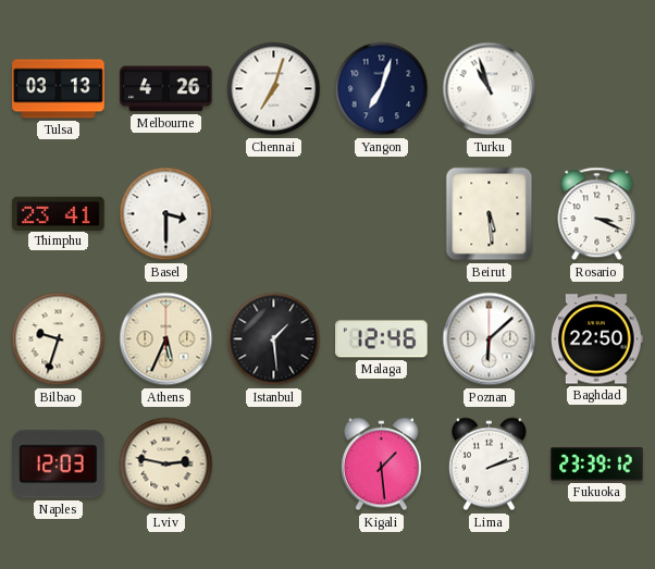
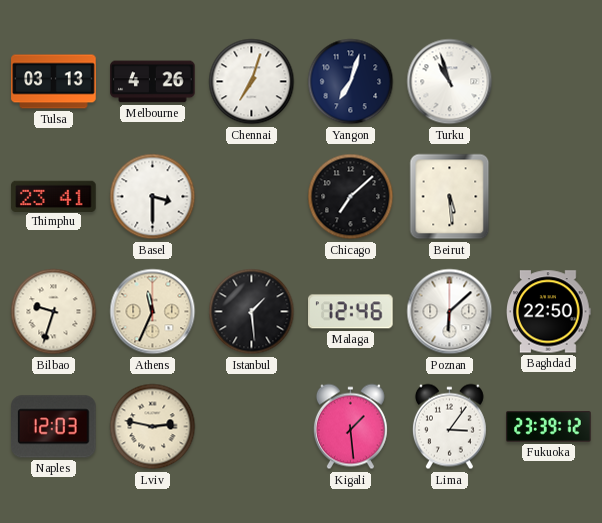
Chicago: none -> 7:08 (351, 197)
Rosario: 3:19 -> none (597, 214)
Athens: 5:34 -> 11:34 (153, 312)
Lima: 2:12 -> 3:06 (449, 427)
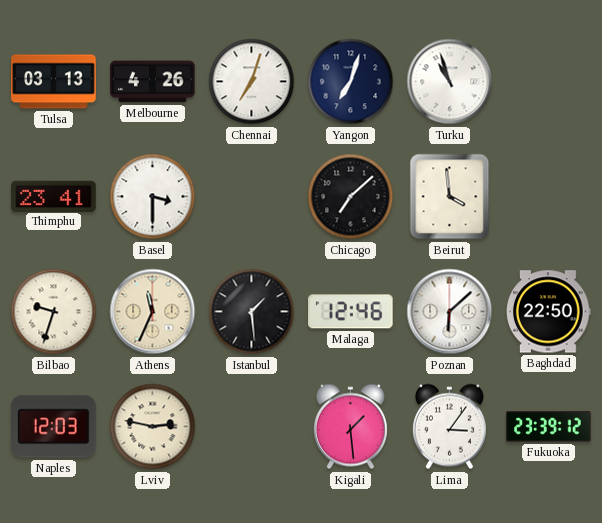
Beirut: 5:29 -> 3:59 (450, 197)
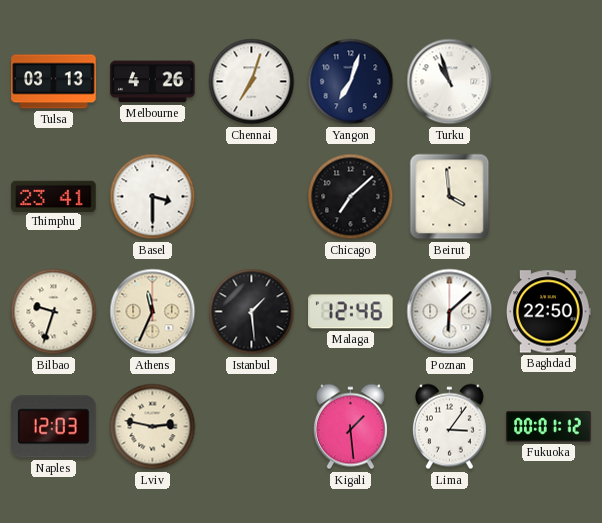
Fukuoka: 23:39 -> 00:01 (549, 427)
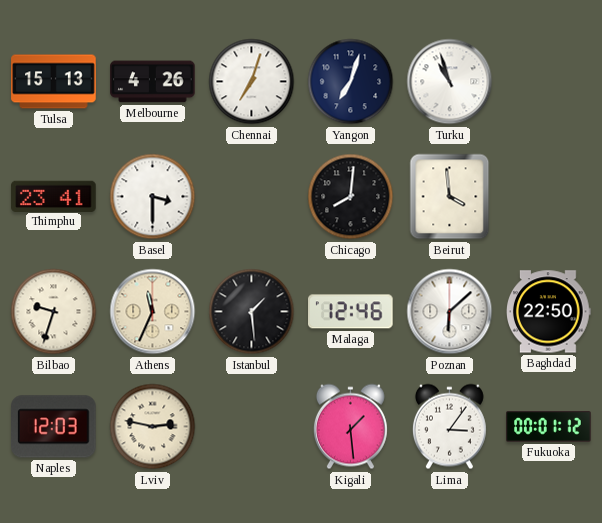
Tulsa: 03:13 -> 15:13 (54, 82)
Chicago: 7:08 -> 8:01 (351, 197)
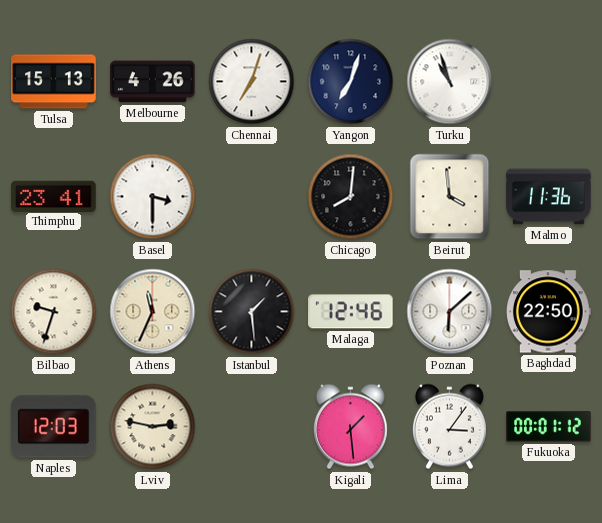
Malmo: none -> 11:36 (549, 197)
